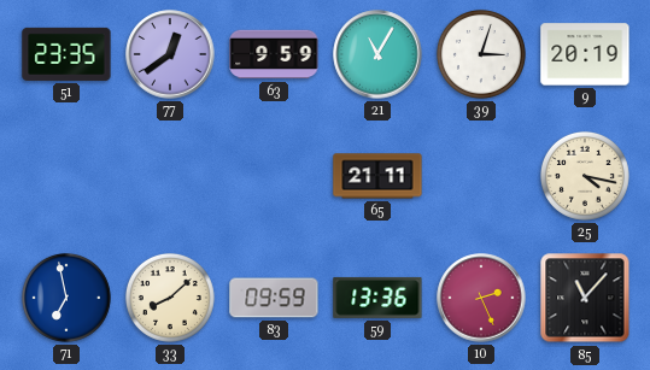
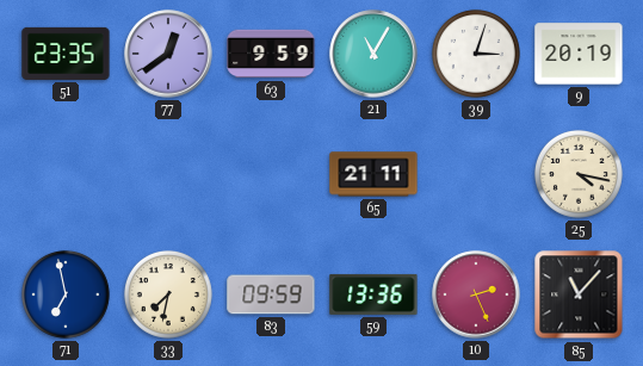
33: 8:08 -> 7:32 (168, 294)
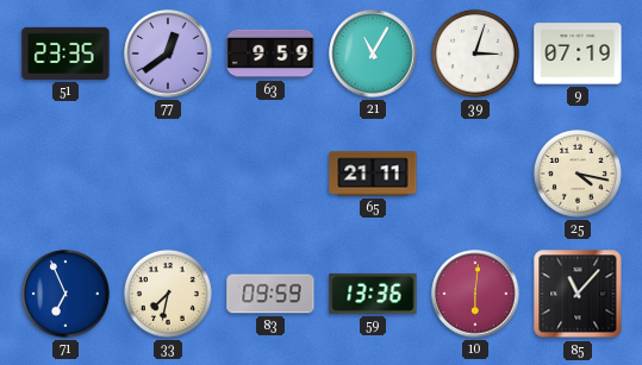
9: 20:19 -> 07:19 (578, 54)
71: 6:58 -> 6:56 (66, 294)
10: 2:26 -> 6:01 (475, 294)
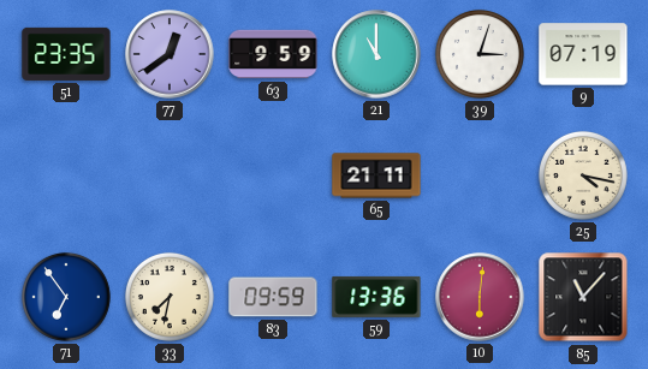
21: 11:05 -> 11:00 (376, 54)
71: 6:56 -> 6:54 (66, 297)
